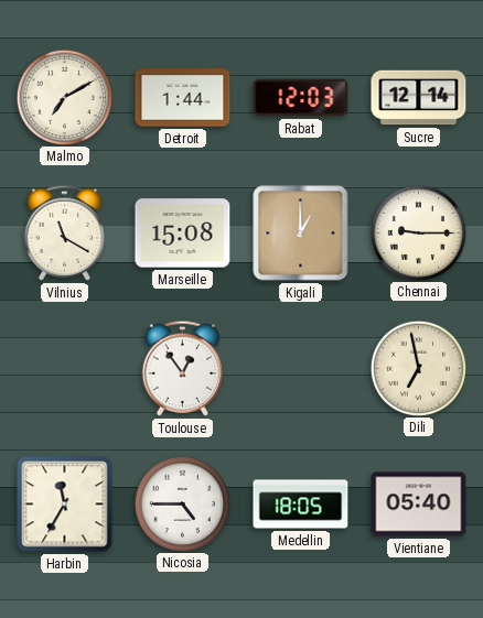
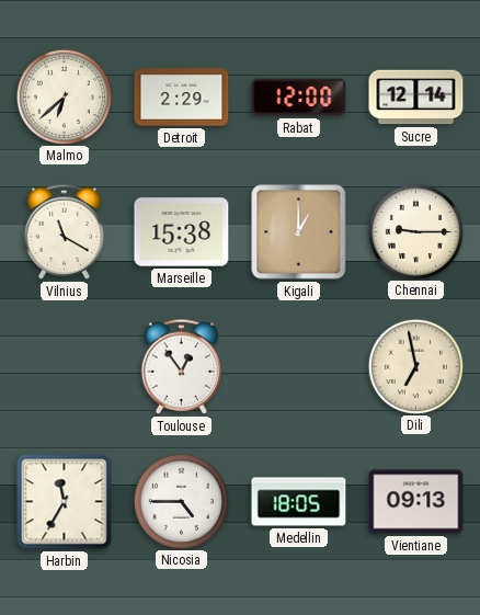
Malmo: 7:10 -> 6:38 (64, 96)
Detroit: 1:44 -> 2:29 (182, 98)
Rabat: 12:03 -> 12:00 (299, 98)
Marseille: 15:08 -> 15:38 (182, 232)
Vientiane: 05:40 -> 09:13 (416, 502)
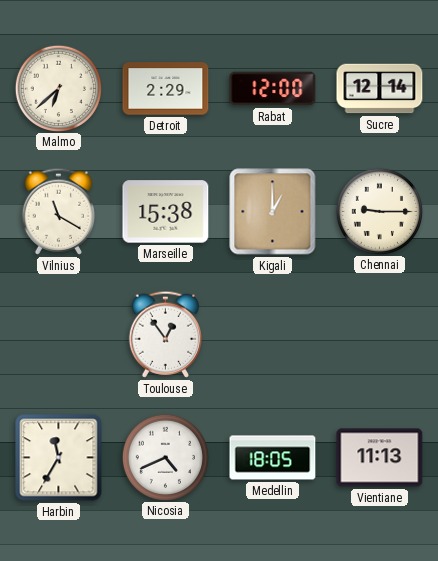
Dili: 6:58 -> none (415, 366)
Nicosia: 4:45 -> 4:41 (165, 457)
Vientiane: 09:13 -> 11:13 (380, 458)
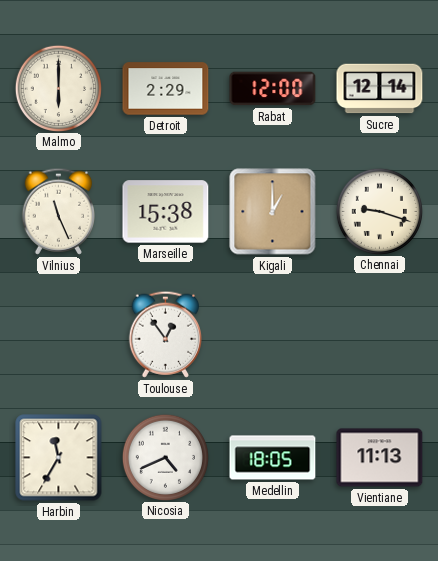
Malmo: 6:38 -> 6:00 (58, 88)
Vilnius: 11:20 -> 11:26 (58, 211)
Chennai: 9:15 -> 9:18 (379, 211)
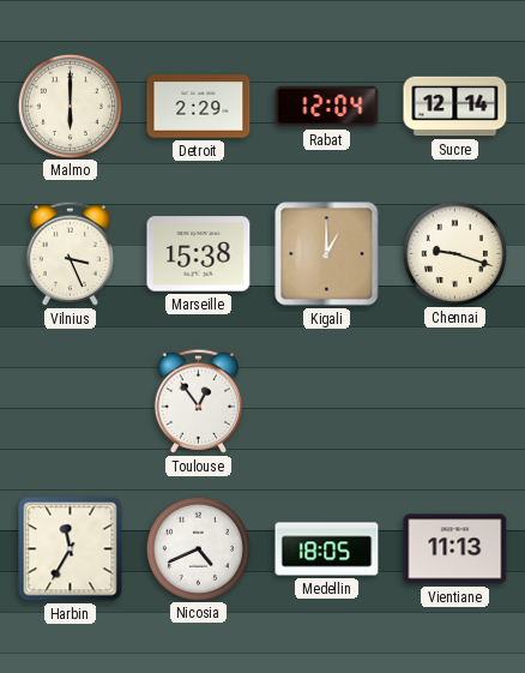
Rabat: 12:00 -> 12:04 (327, 107)
Vilnius: 11:26 -> 3:26 (70, 253)
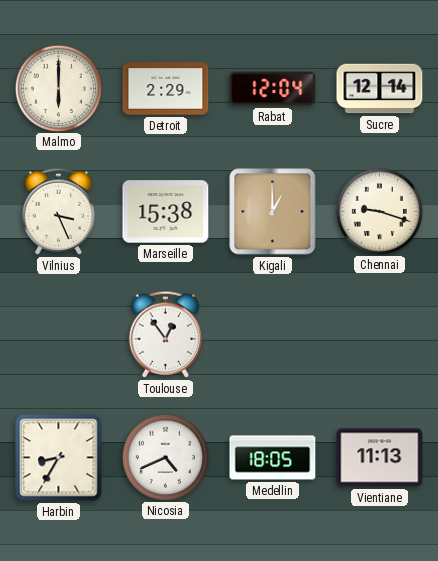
Harbin: 11:35 -> 8:35 (59, 458)
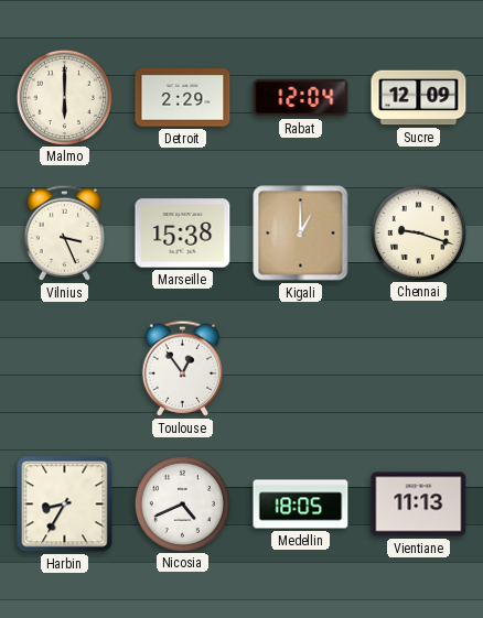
Sucre: 12:14 -> 12:09 (419, 98)
